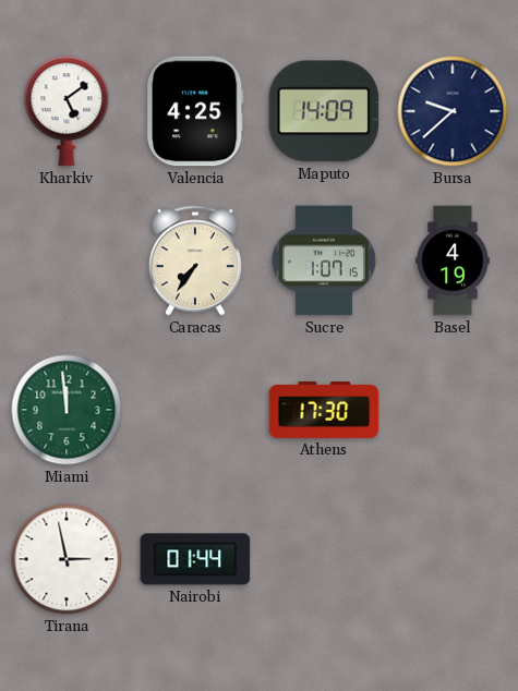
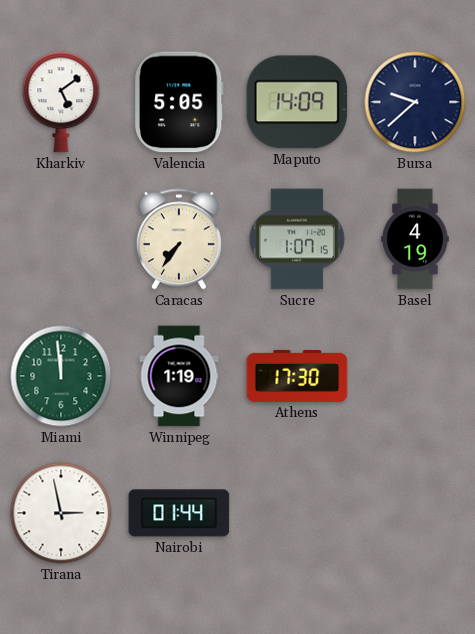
Valencia: 4:25 -> 5:05 (180, 102)
Winnipeg: none -> 1:19 (179, 376)
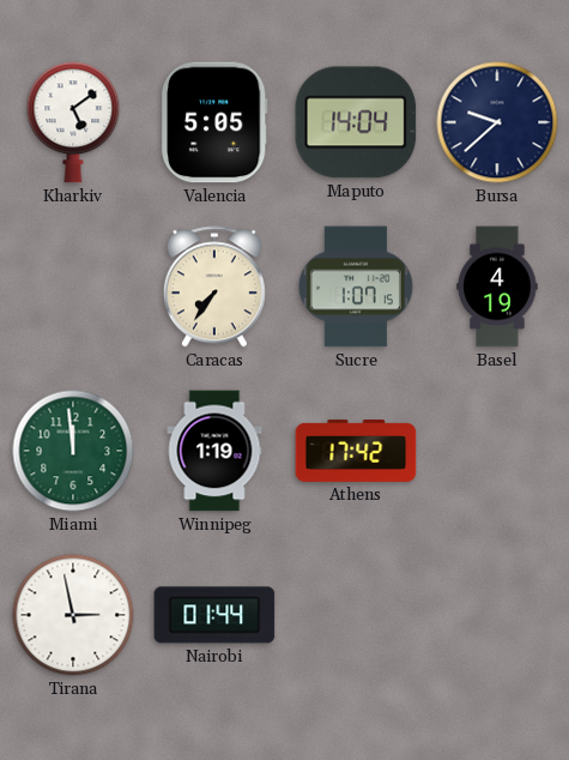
Maputo: 14:09 -> 14:04 (356, 122)
Athens: 17:30 -> 17:42 (356, 451)
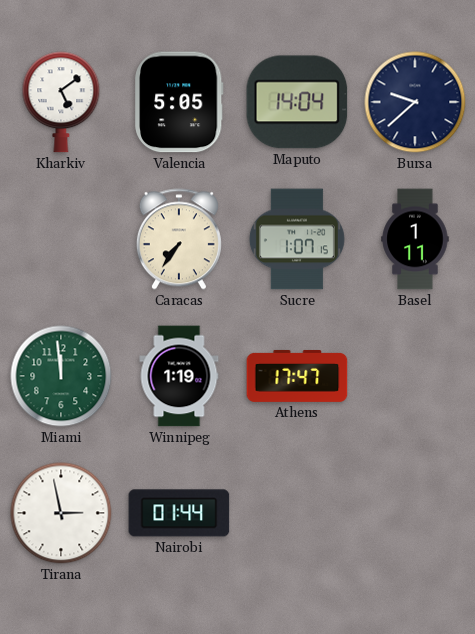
Basel: 4:19 -> 1:11 (415, 239)
Athens: 17:42 -> 17:47 (297, 376)
